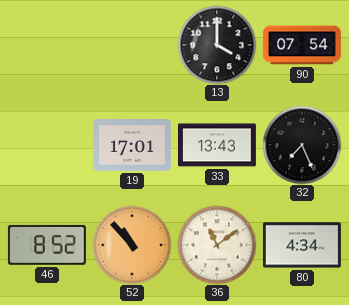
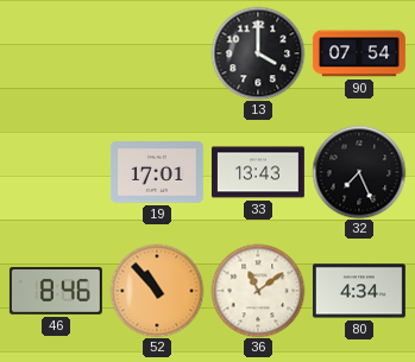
46: 8:52 -> 8:46 (56, 291)
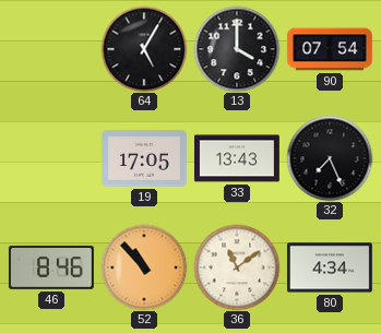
64: none -> 5:05 (144, 49)
19: 17:01 -> 17:05 (144, 158)
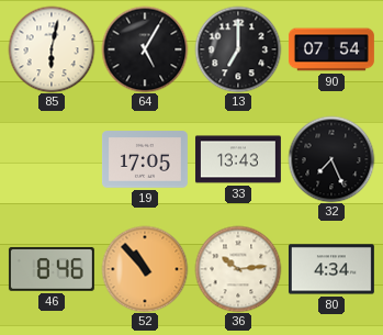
85: none -> 6:02 (52, 49)
13: 4:00 -> 7:00 (238, 49)
36: 11:09 -> 10:14 (238, 269)
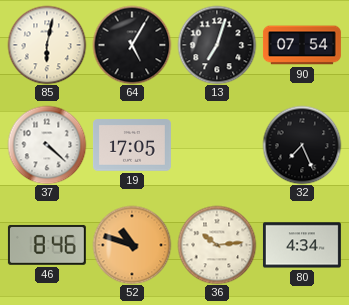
13: 7:00 -> 7:03 (217, 45)
37: none -> 4:22 (47, 145)
33: 13:43 -> none (238, 159)
52: 10:53 -> 10:48 (132, 245)
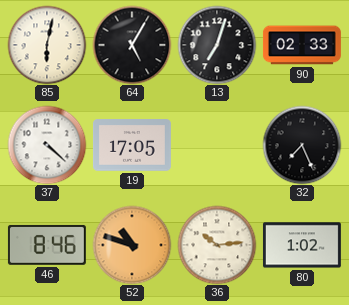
90: 07:54 -> 02:33 (302, 45)
80: 4:34 -> 1:02 (302, 245)
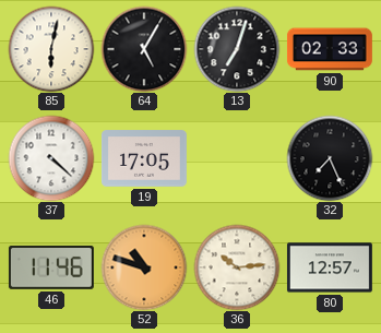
46: 8:46 -> 11:46 (51, 267)
80: 1:02 -> 12:57 (330, 267)
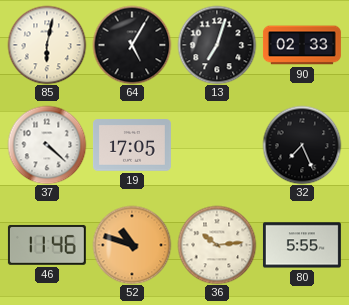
80: 12:57 -> 5:55 (302, 245)
